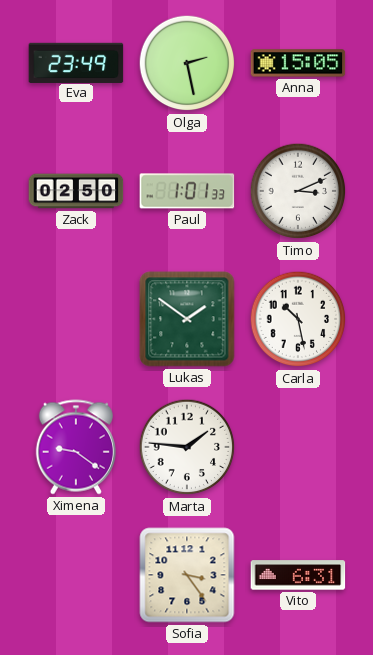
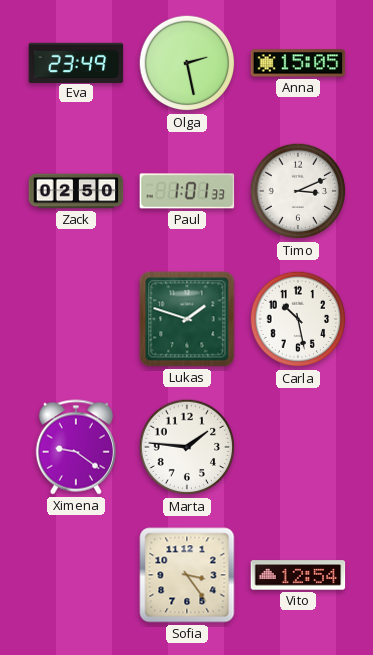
Lukas: 1:51 -> 1:48 (187, 319)
Vito: 6:31 -> 12:54 (298, 575)
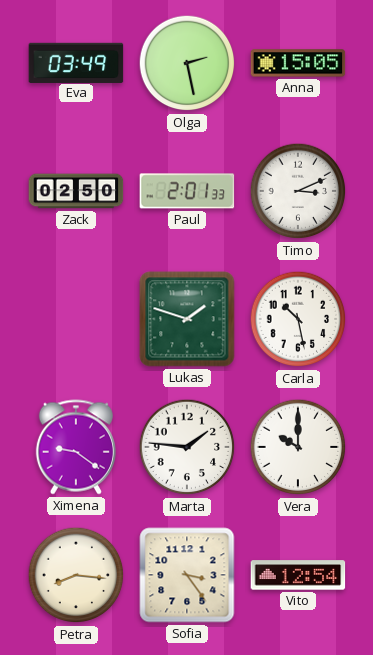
Eva: 23:49 -> 03:49 (76, 62)
Paul: 1:01 -> 2:01 (187, 191)
Vera: none -> 10:00 (298, 447)
Petra: none -> 8:16 (76, 575)
